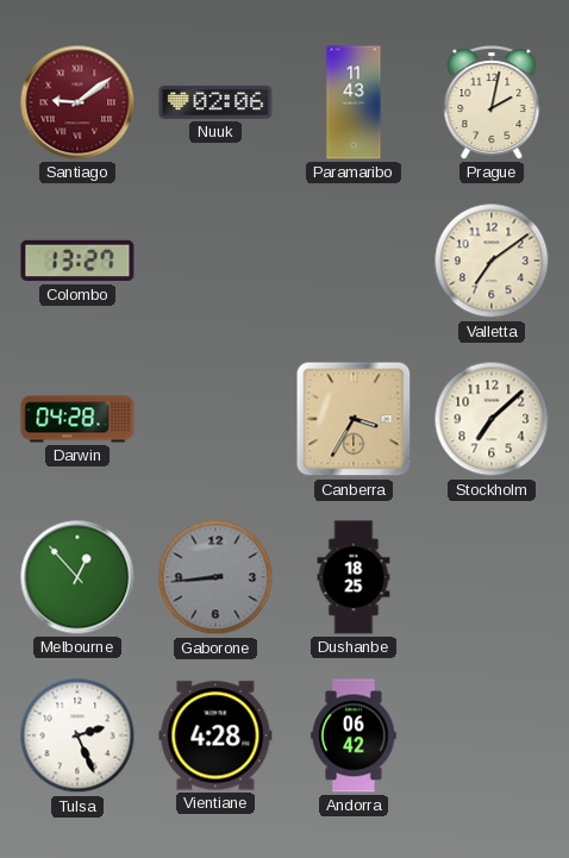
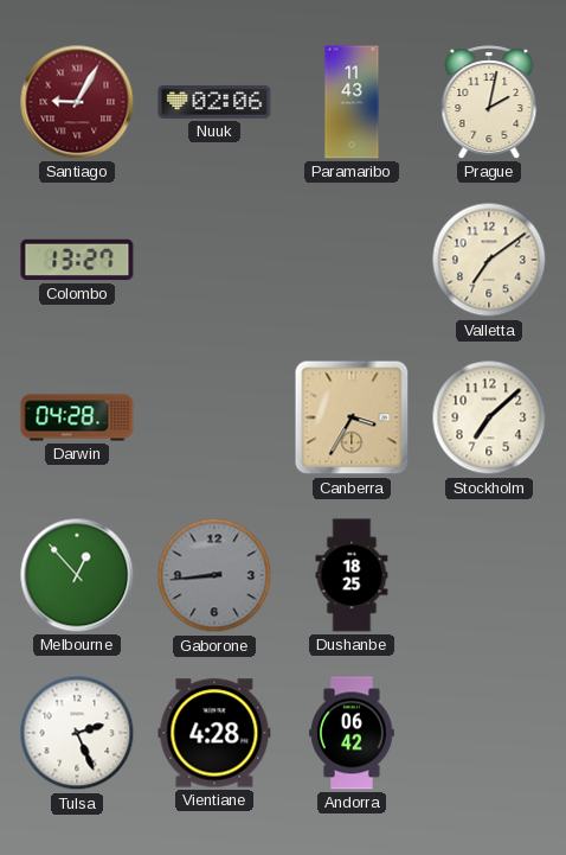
Santiago: 9:09 -> 9:05 (77, 102)
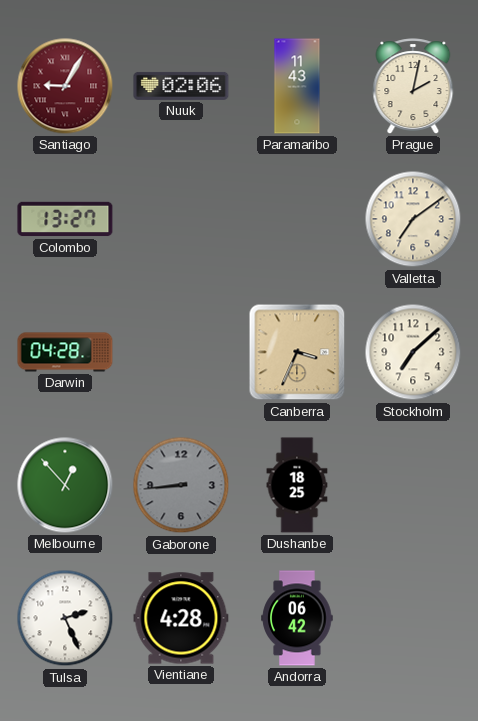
Canberra: 3:35 -> 3:34 (297, 352)
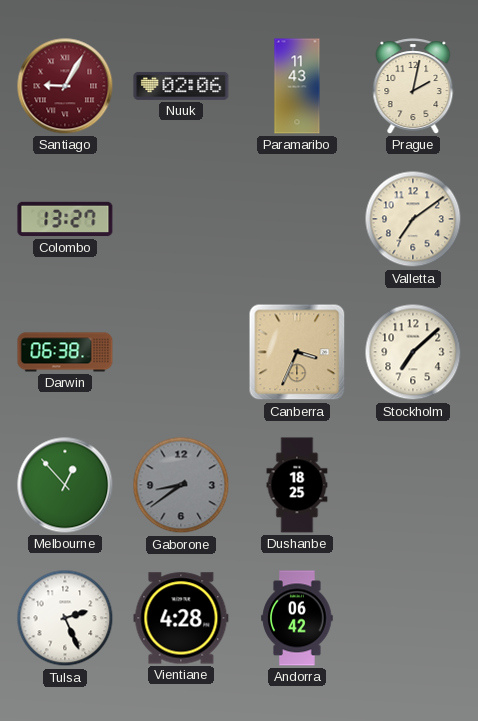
Darwin: 04:28 -> 06:38 (65, 352)
Gaborone: 8:44 -> 8:39 (181, 485)
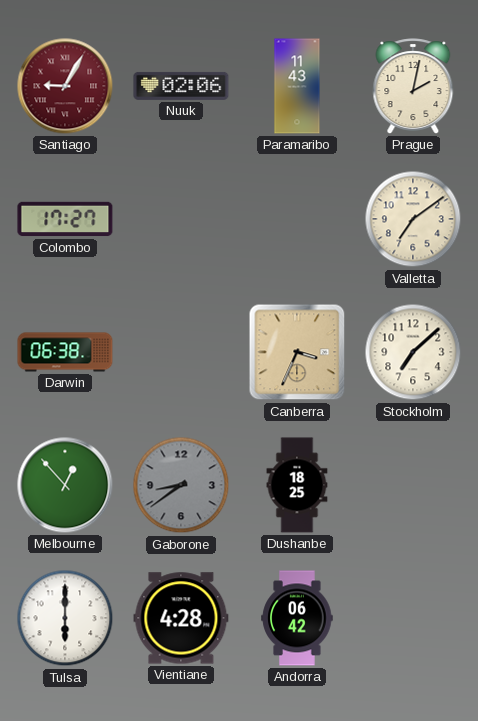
Colombo: 13:27 -> 17:27 (65, 219)
Tulsa: 2:26 -> 6:00 (65, 618)
